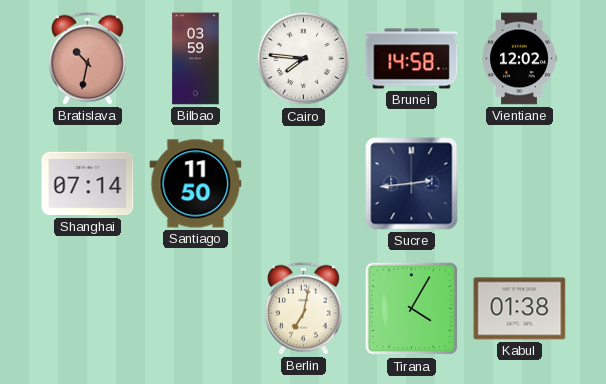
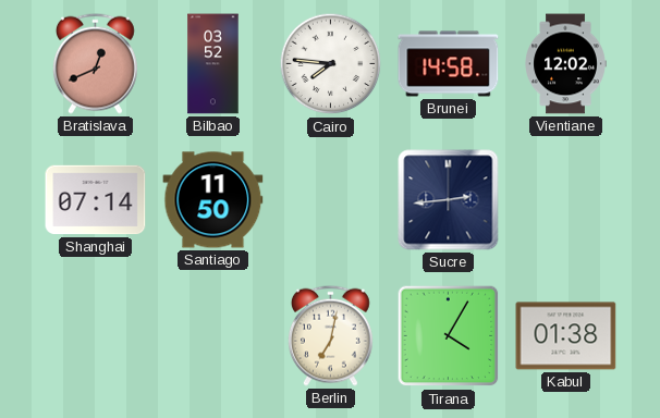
Bratislava: 10:32 -> 12:41 (95, 63)
Bilbao: 03:59 -> 03:52 (213, 64)
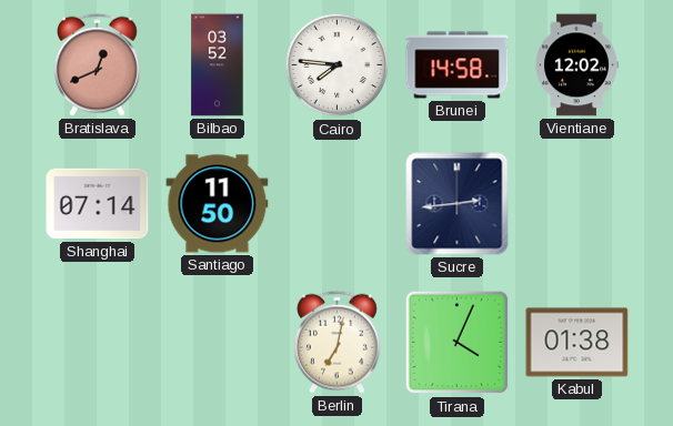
Tirana: 4:05 -> 4:04 (458, 343)
